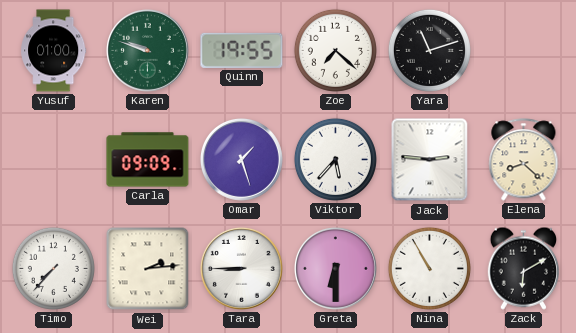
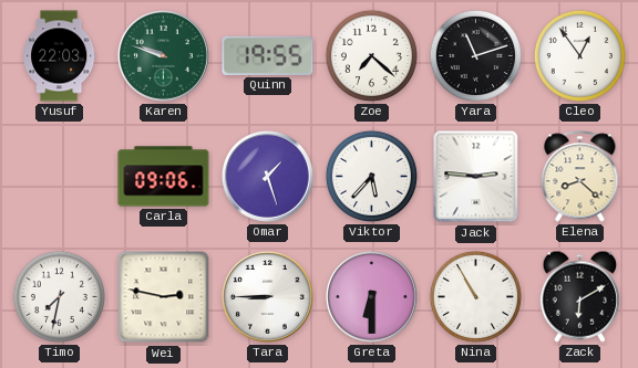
Yusuf: 01:00 -> 22:03 (60, 56)
Cleo: none -> 12:54 (579, 55)
Carla: 09:09 -> 09:06 (164, 177)
Timo: 7:37 -> 7:32 (59, 296)
Wei: 2:14 -> 2:47 (164, 297)
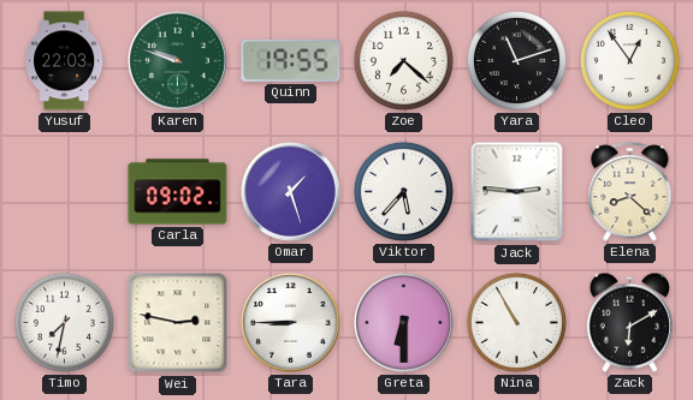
Carla: 09:06 -> 09:02 (178, 192)
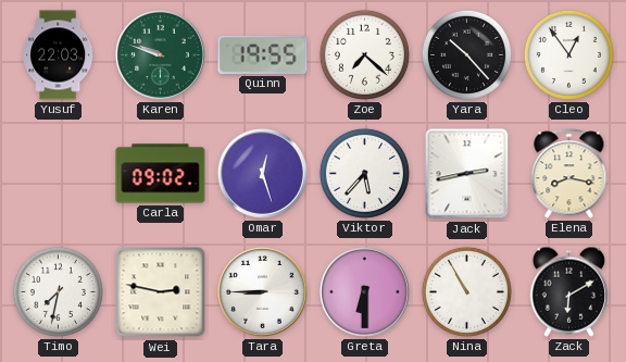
Yara: 11:12 -> 10:23 (466, 54)
Omar: 1:27 -> 12:27 (262, 173)
Jack: 2:46 -> 2:43 (467, 174)
Elena: 8:22 -> 8:17 (569, 174)
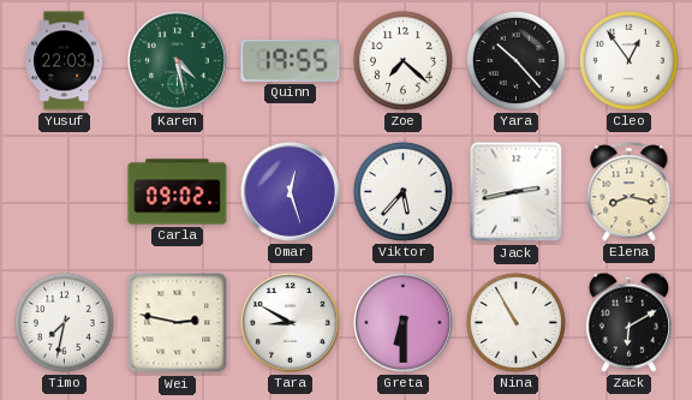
Karen: 9:48 -> 4:28 (177, 60)
Tara: 8:45 -> 8:50 (290, 322)
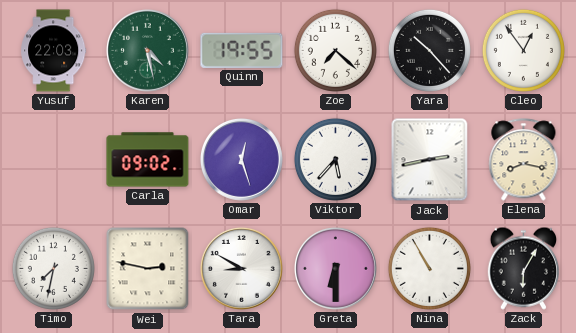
Zack: 6:10 -> 6:05 (523, 268)
